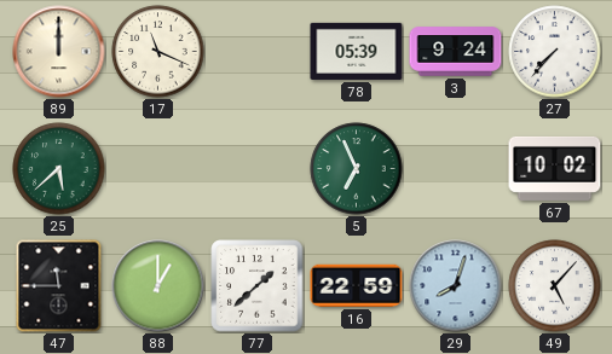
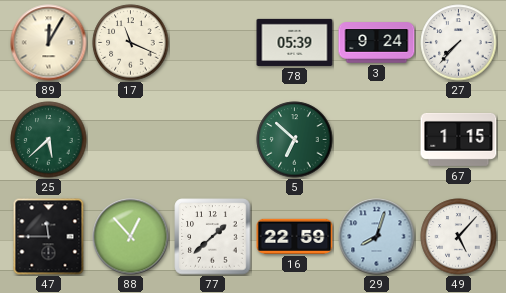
89: 12:00 -> 12:05 (49, 43)
5: 6:56 -> 6:52 (295, 140)
67: 10:02 -> 1:15 (459, 139)
88: 1:00 -> 12:53 (131, 237)
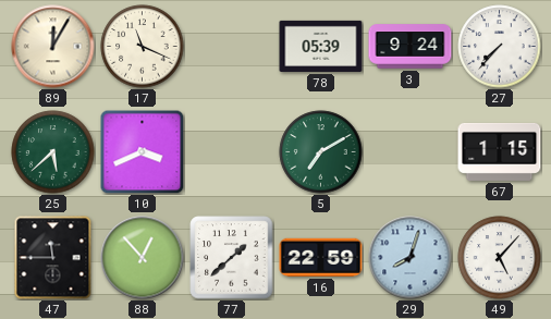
10: none -> 3:41 (142, 151)
5: 6:52 -> 7:10 (321, 152)
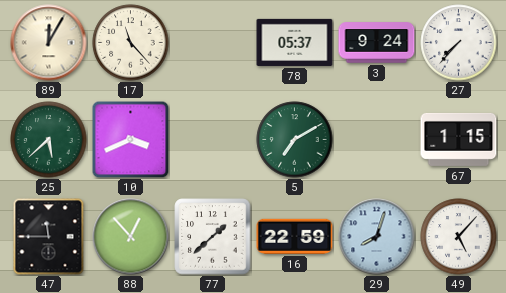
17: 11:19 -> 11:23 (131, 43)
78: 05:39 -> 05:37 (295, 42)
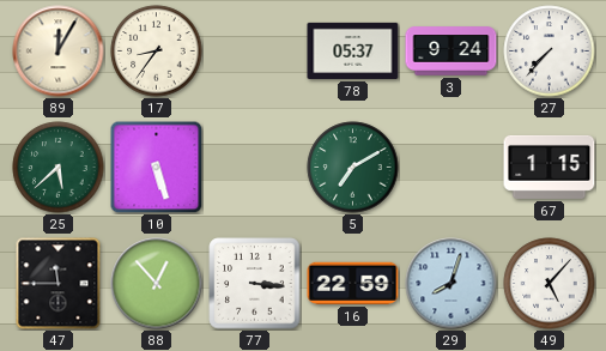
17: 11:23 -> 8:36 (157, 52)
10: 3:41 -> 5:27 (156, 167)
77: 1:38 -> 3:16 (255, 284)
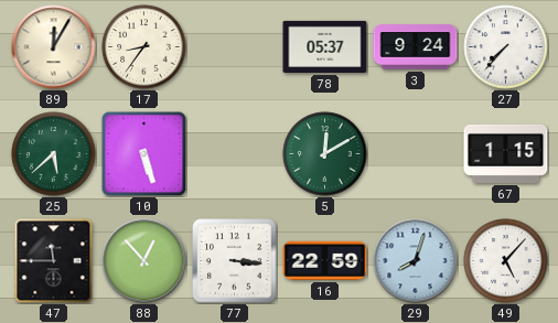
5: 7:10 -> 12:10 (325, 154)
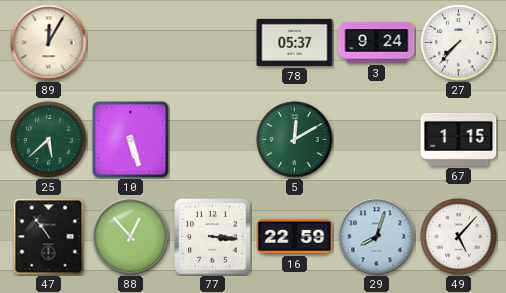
17: 8:36 -> none (144, 47)
47: 11:45 -> 10:54 (49, 237)
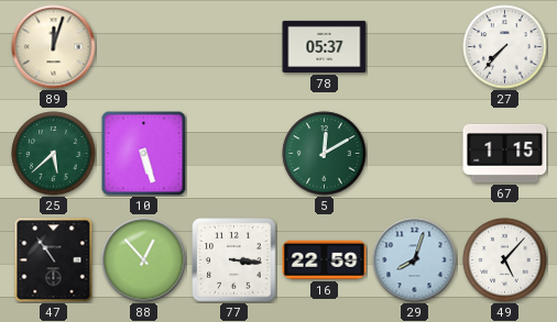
89: 12:05 -> 12:03 (54, 47)
3: 9:24 -> none (377, 43)
